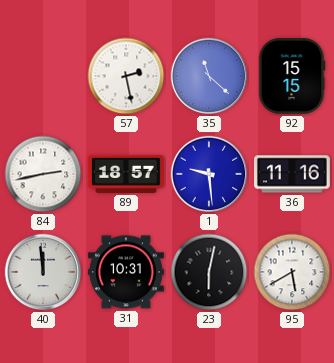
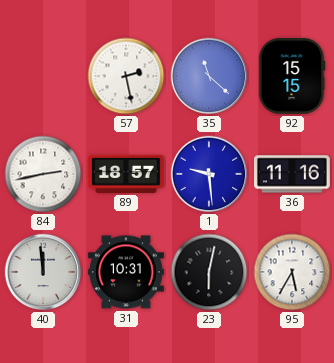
95: 5:40 -> 5:35 (292, 272)
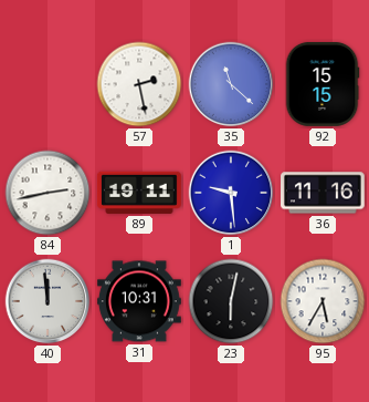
89: 18:57 -> 19:11 (139, 193)
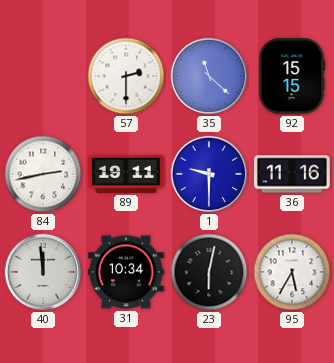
57: 2:28 -> 2:30 (126, 76)
1: 9:29 -> 9:30 (209, 174)
31: 10:31 -> 10:34 (126, 272)
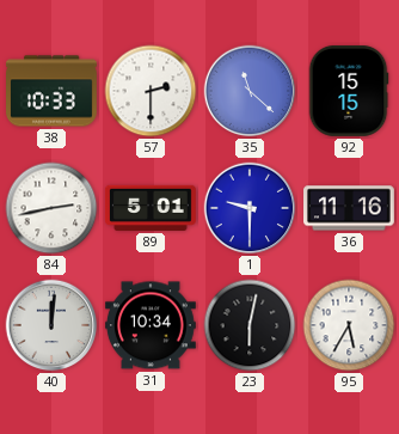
38: none -> 10:33 (53, 91)
89: 19:11 -> 5:01 (151, 208)
40: 11:59 -> 12:01 (51, 325)
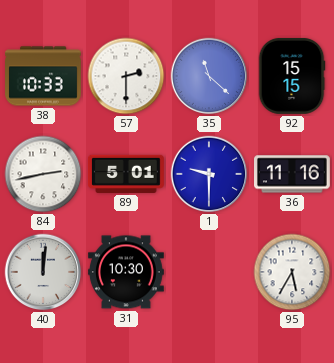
31: 10:34 -> 10:30 (126, 272)
23: 6:02 -> none (250, 325)
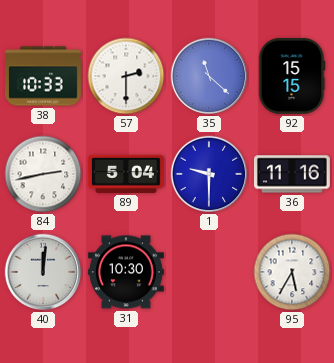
89: 5:01 -> 5:04 (126, 174)
